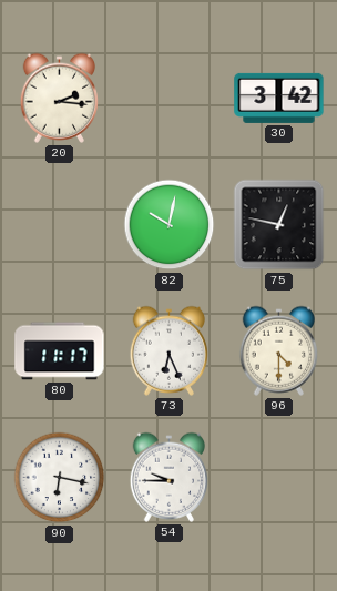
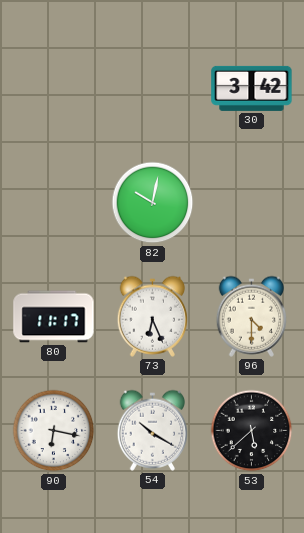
20: 2:16 -> none (59, 98)
75: 12:47 -> none (279, 225)
54: 9:45 -> 10:20 (152, 430)
53: none -> 5:38 (252, 431)
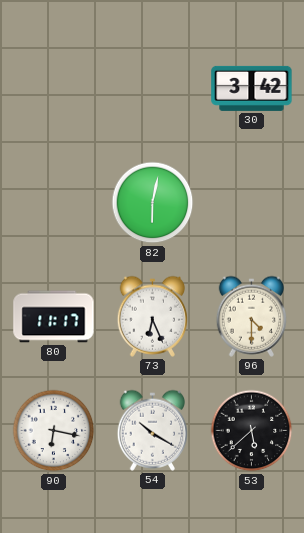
82: 10:02 -> 6:02 (153, 203)
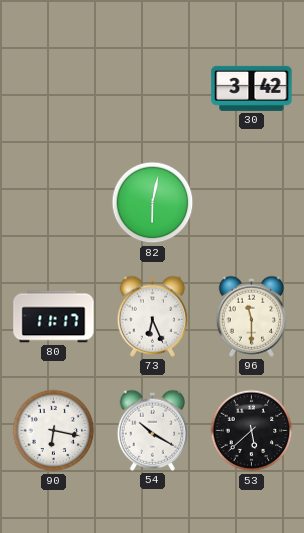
96: 4:30 -> 11:30 (251, 316)
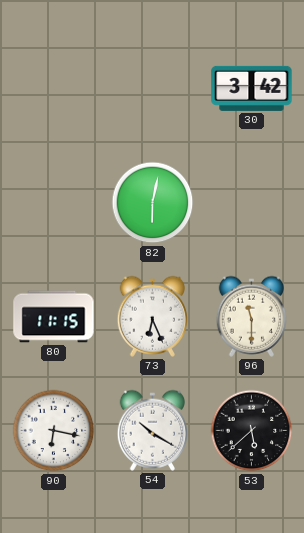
80: 11:17 -> 11:15 (54, 317)
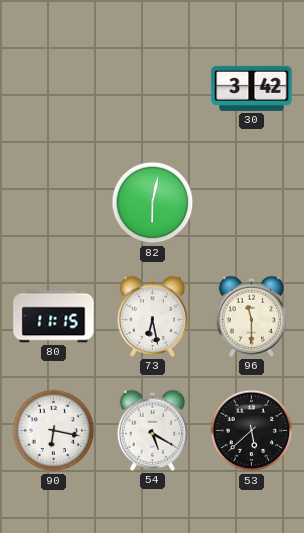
73: 6:26 -> 6:28 (152, 316)
54: 10:20 -> 5:20 (152, 430)
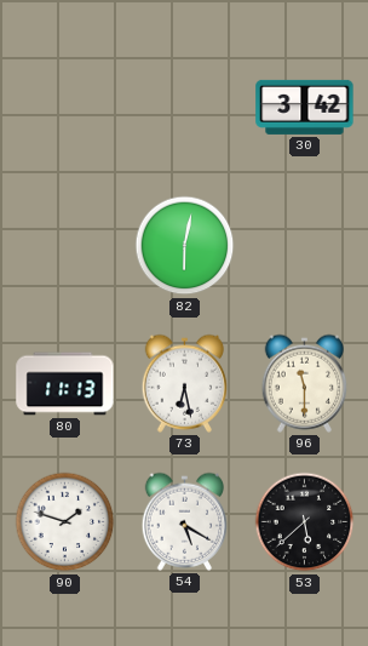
80: 11:15 -> 11:13 (65, 384)
90: 6:17 -> 1:48 (65, 522)
